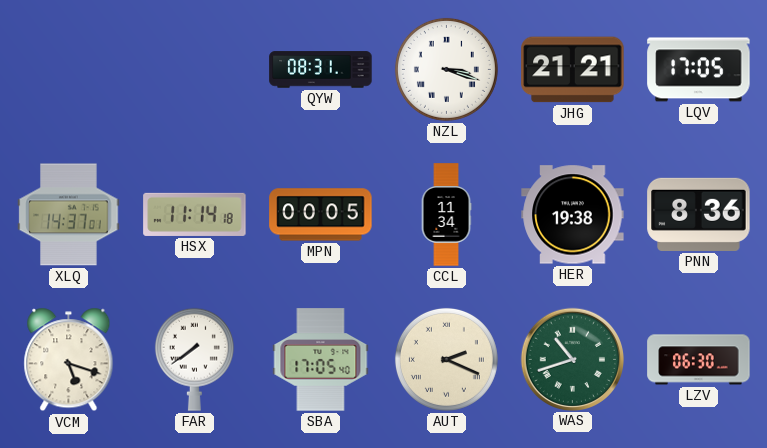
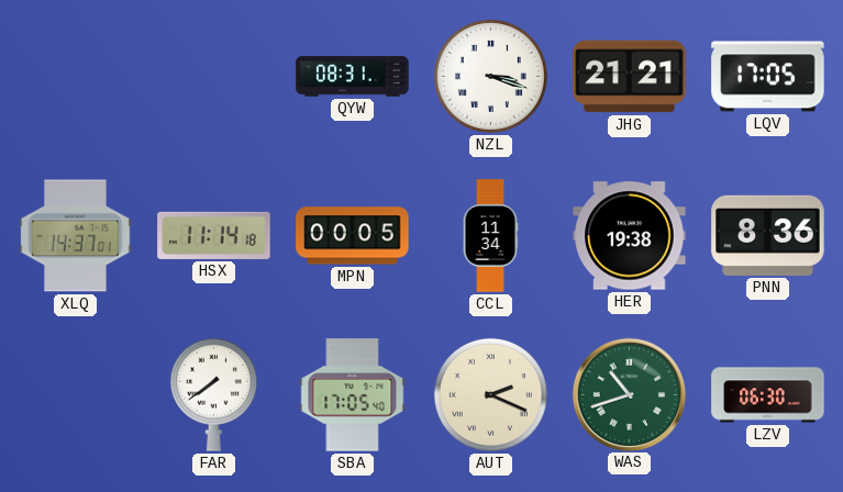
VCM: 5:18 -> none (69, 360)
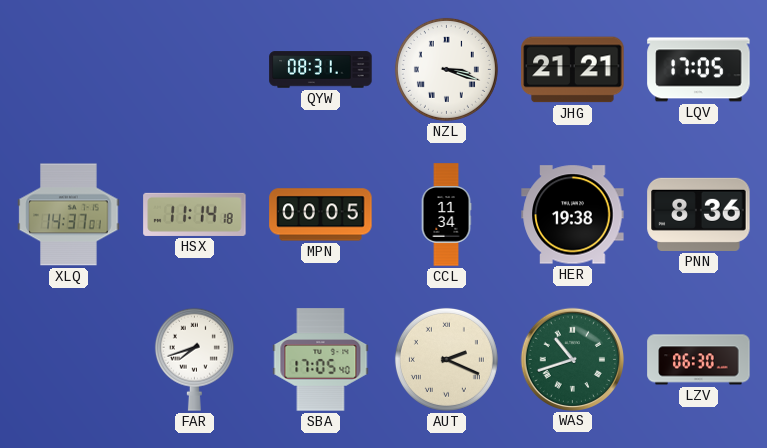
FAR: 7:39 -> 7:42 (194, 359)
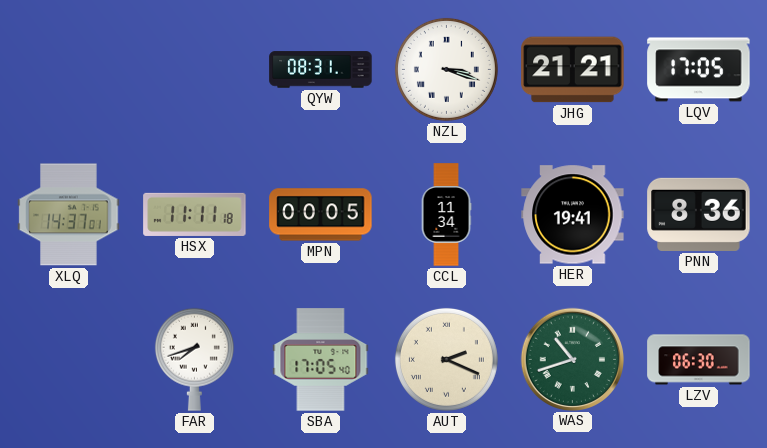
HSX: 11:14 -> 11:11 (195, 214)
HER: 19:38 -> 19:41 (573, 215)
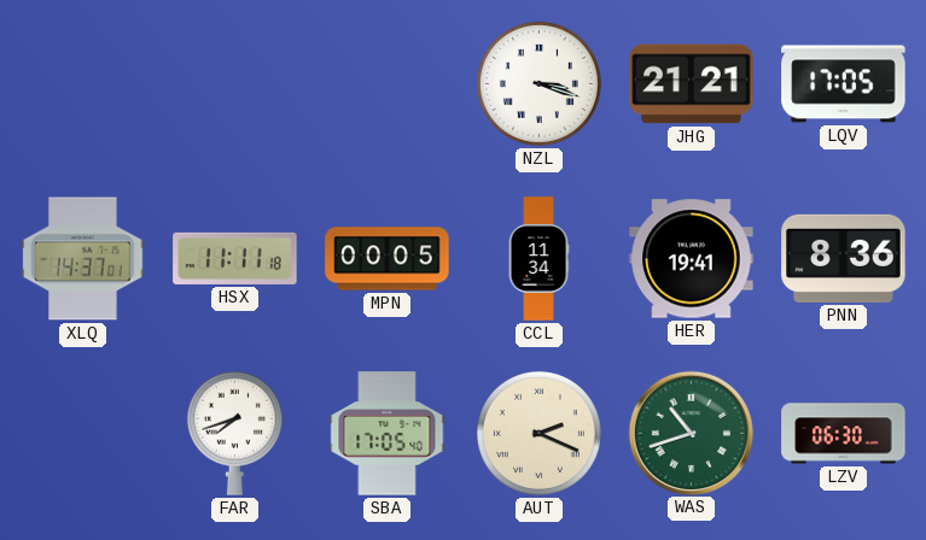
QYW: 08:31 -> none (321, 70)
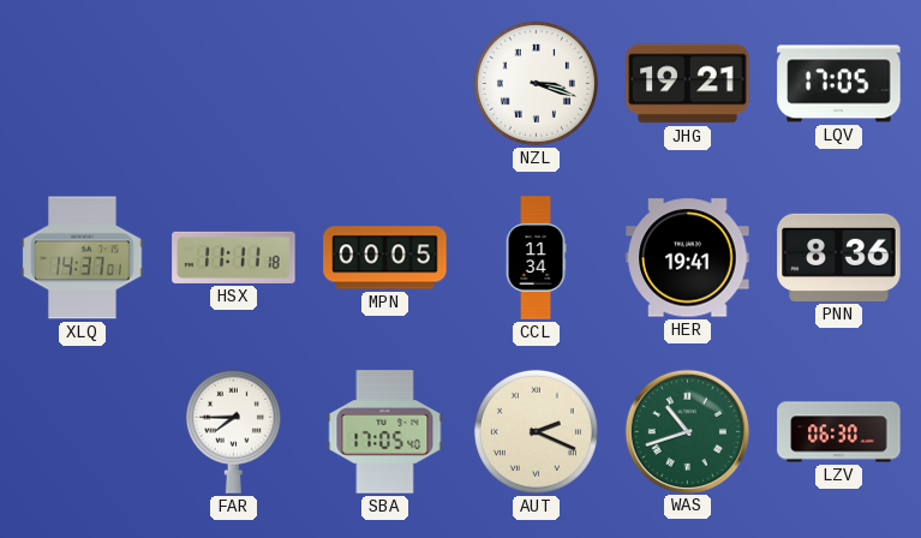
JHG: 21:21 -> 19:21 (688, 84)
FAR: 7:42 -> 7:45 (233, 431)
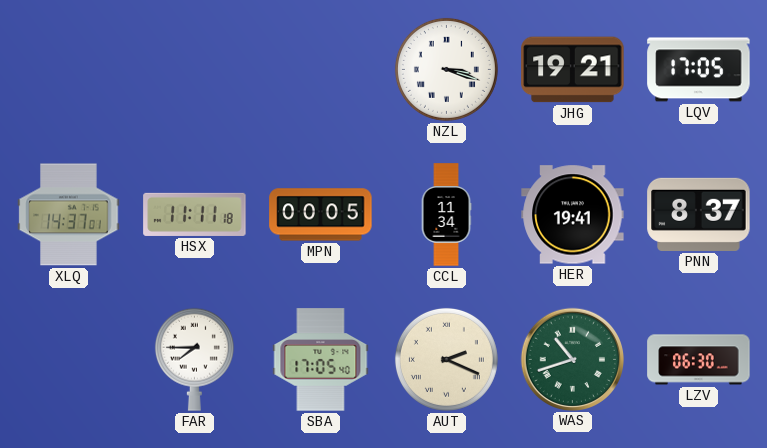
PNN: 8:36 -> 8:37 (699, 214)
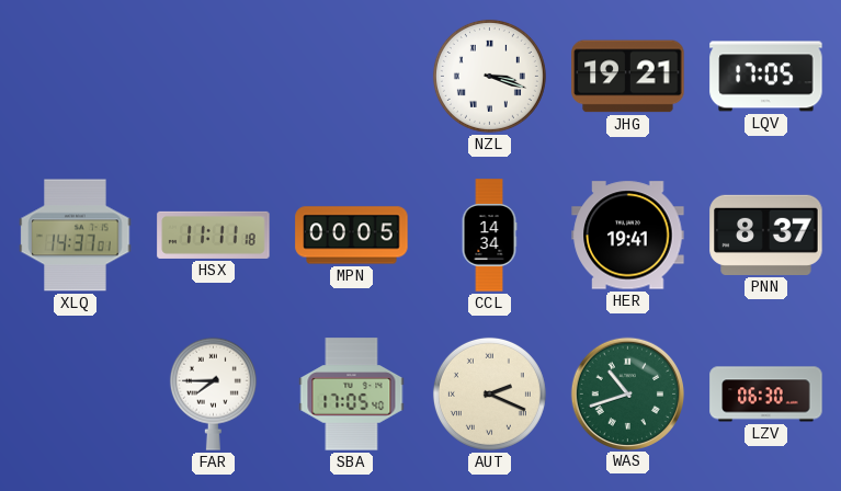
CCL: 11:34 -> 14:34 (489, 236)
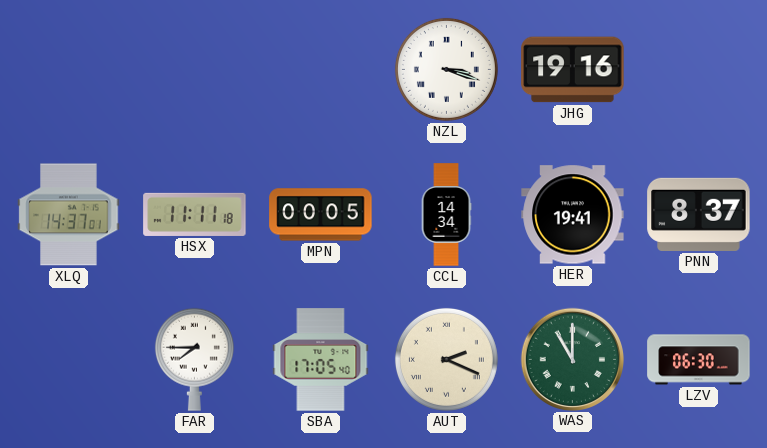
JHG: 19:21 -> 19:16 (573, 70)
LQV: 17:05 -> none (766, 77)
WAS: 10:42 -> 11:00 (572, 359)
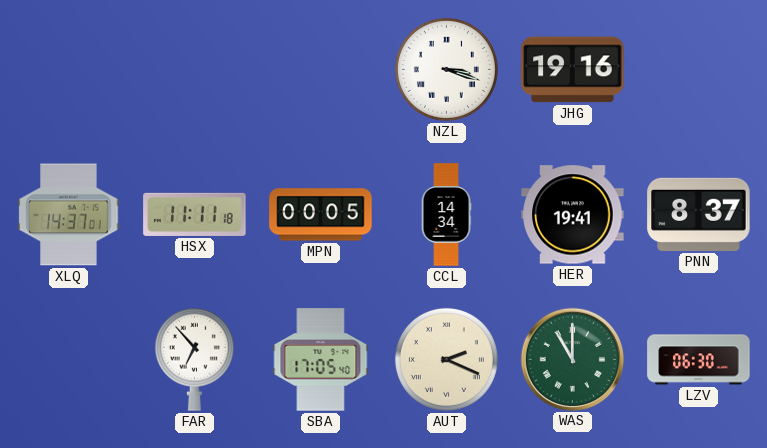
FAR: 7:45 -> 6:53 (194, 359)
